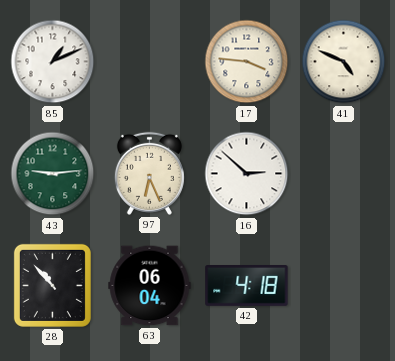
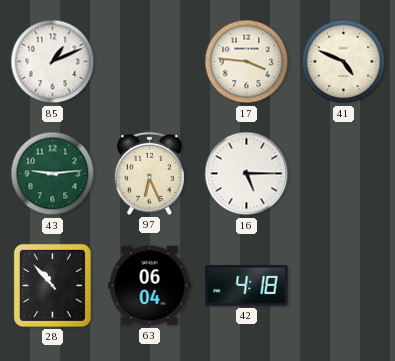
16: 2:52 -> 5:15 (247, 174)
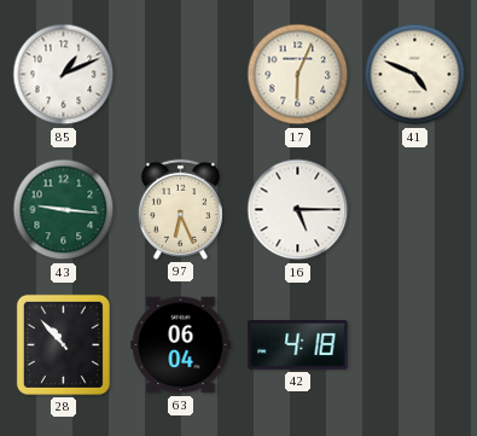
17: 3:46 -> 6:04 (298, 75)
43: 9:14 -> 9:16 (64, 210)
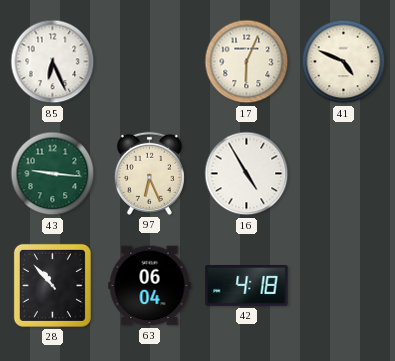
85: 1:11 -> 6:26 (53, 62)
16: 5:15 -> 4:55 (247, 174)
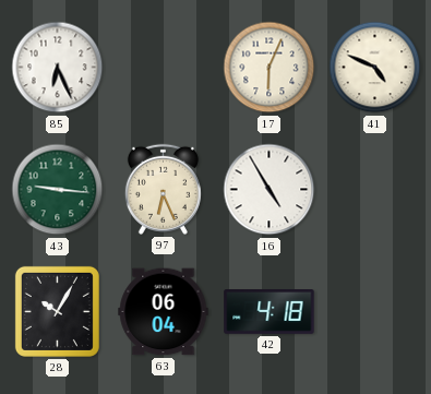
28: 10:53 -> 10:05 (57, 311)
